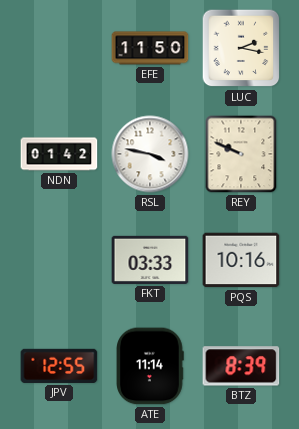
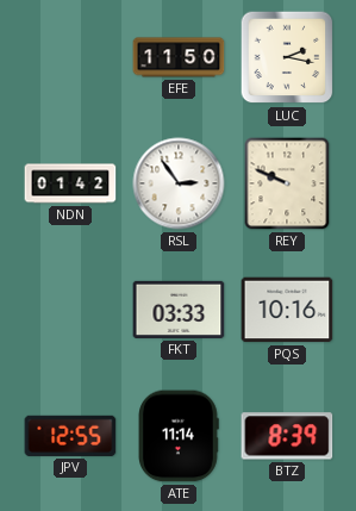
RSL: 3:47 -> 2:54 (179, 183)
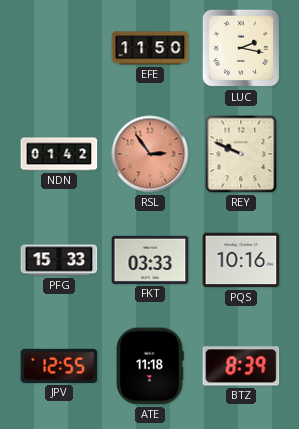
RSL dial: white -> salmon (150, 154)
PFG: none -> 15:33 (59, 260)
ATE: 11:14 -> 11:18 (150, 366)
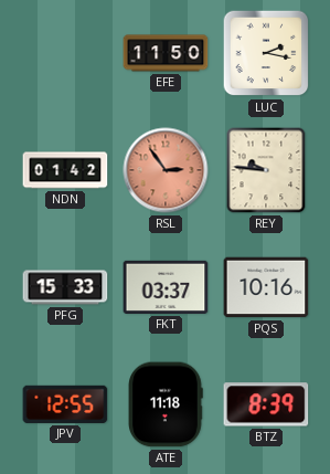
REY: 9:49 -> 9:46 (266, 170)
FKT: 03:33 -> 03:37 (166, 287)
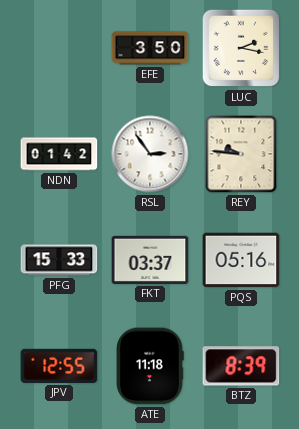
EFE: 11:50 -> 3:50 (150, 48)
RSL dial: salmon -> white (150, 154)
PQS: 10:16 -> 05:16 (241, 260)
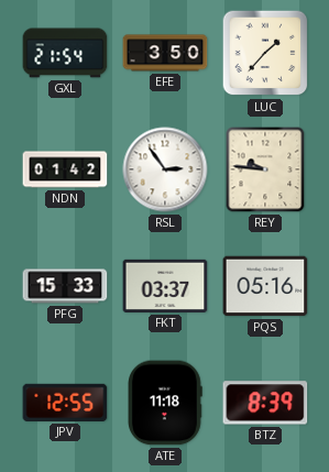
GXL: none -> 21:54 (65, 53)
LUC: 2:17 -> 1:37 (265, 53)
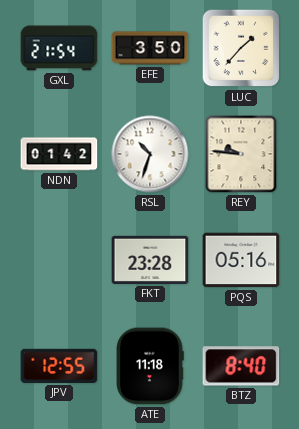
RSL: 2:54 -> 10:33 (150, 154)
PFG: 15:33 -> none (65, 286)
FKT: 03:37 -> 23:28 (150, 260)
BTZ: 8:39 -> 8:40 (241, 366)
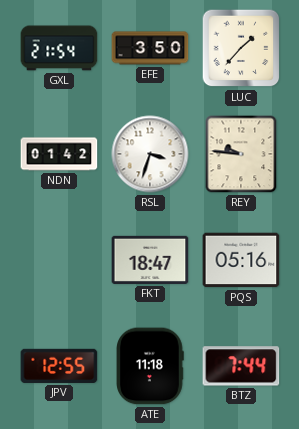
RSL: 10:33 -> 3:33 (150, 154)
FKT: 23:28 -> 18:47 (150, 260)
BTZ: 8:40 -> 7:44 (241, 366)
